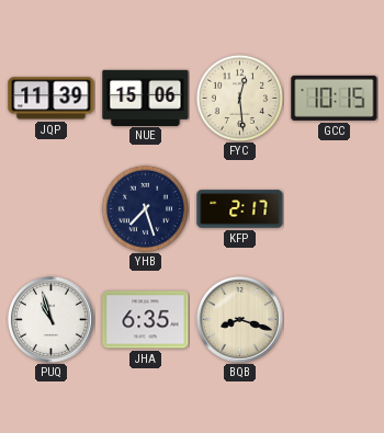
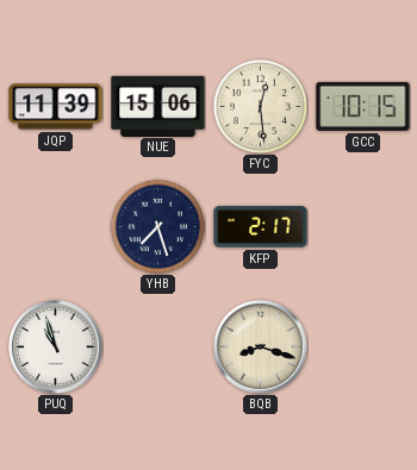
JHA: 6:35 -> none (146, 320)
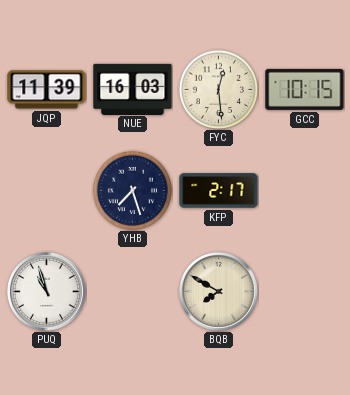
NUE: 15:06 -> 16:03 (133, 89)
BQB: 8:18 -> 7:50 (219, 292)
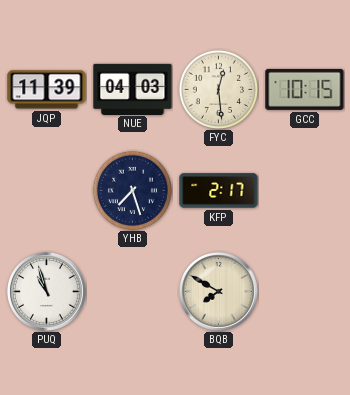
NUE: 16:03 -> 04:03 (133, 89)
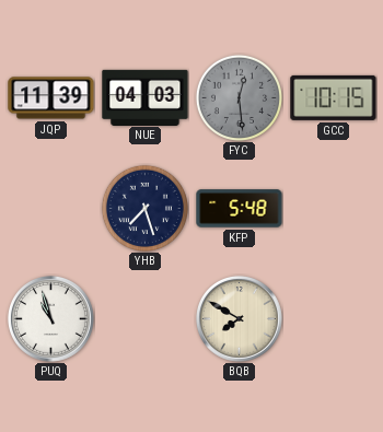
FYC dial: cream -> grey (239, 97)
KFP: 2:17 -> 5:48 (240, 209)
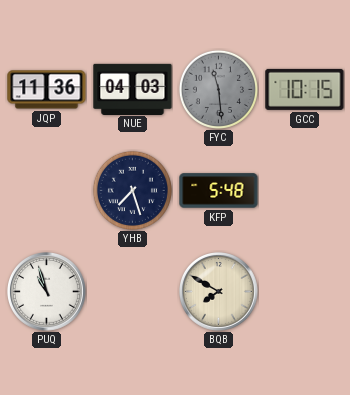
JQP: 11:39 -> 11:36 (47, 90)
FYC: 12:29 -> 11:29 (218, 89)
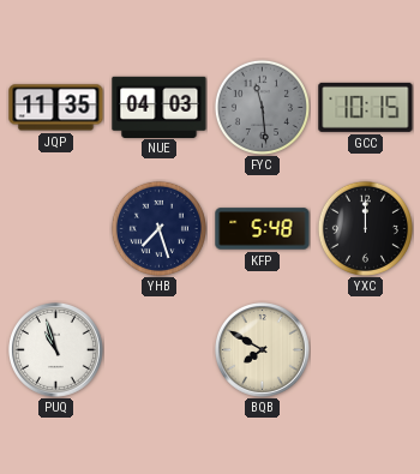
JQP: 11:36 -> 11:35 (56, 108)
YXC: none -> 12:00 (365, 228)
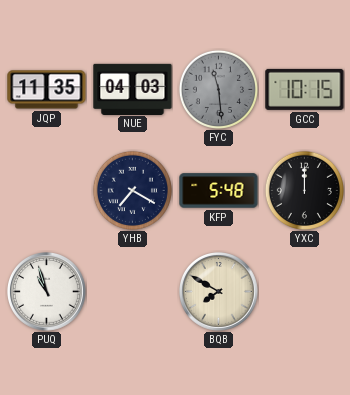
YHB: 7:27 -> 7:20 (132, 190)
